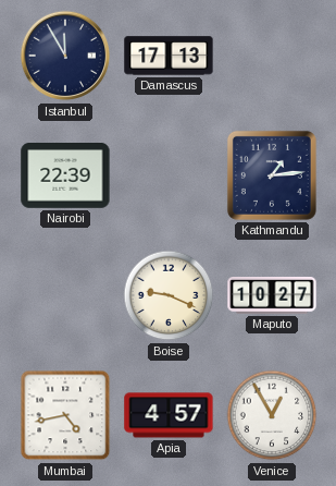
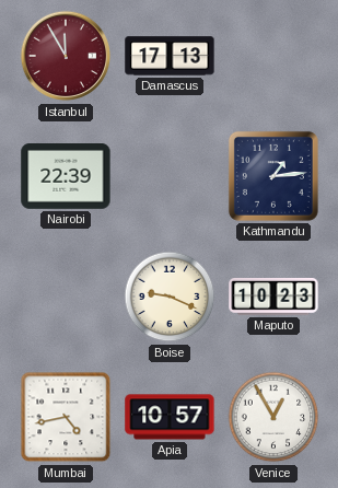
Istanbul dial: navy -> burgundy (66, 56)
Maputo: 10:27 -> 10:23 (273, 298)
Apia: 4:57 -> 10:57 (170, 417)
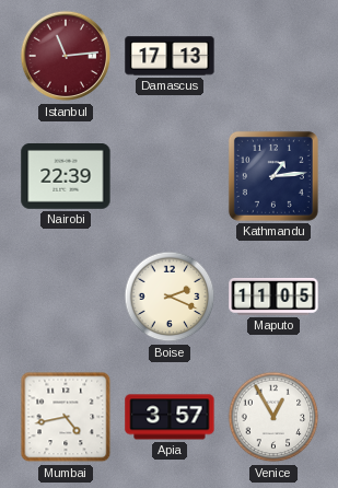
Istanbul: 11:55 -> 11:14 (66, 56)
Boise: 9:19 -> 2:19 (170, 297)
Maputo: 10:23 -> 11:05 (273, 298)
Apia: 10:57 -> 3:57 (170, 417)
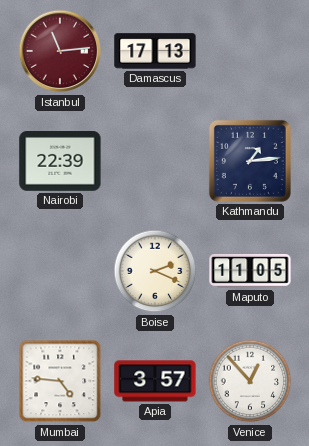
Mumbai: 4:43 -> 4:46 (60, 381)
Venice: 12:55 -> 12:53 (250, 381)
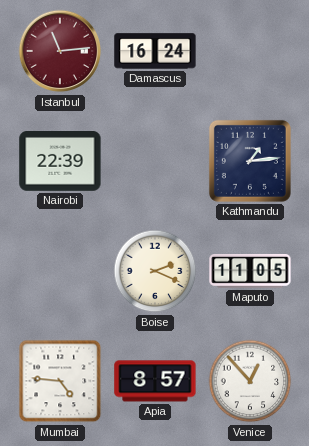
Damascus: 17:13 -> 16:24 (155, 51)
Apia: 3:57 -> 8:57 (155, 381)
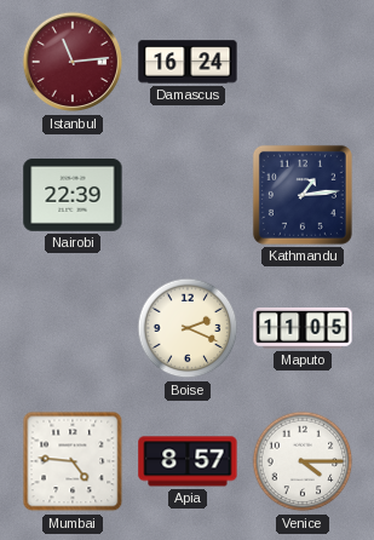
Venice: 12:53 -> 4:15 (303, 461)
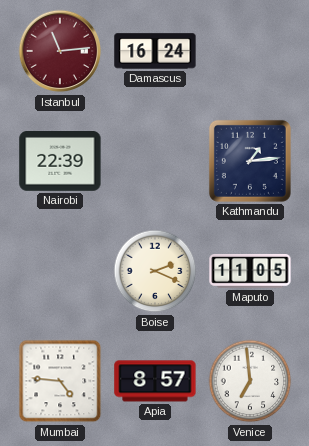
Venice: 4:15 -> 6:59 (250, 381)
